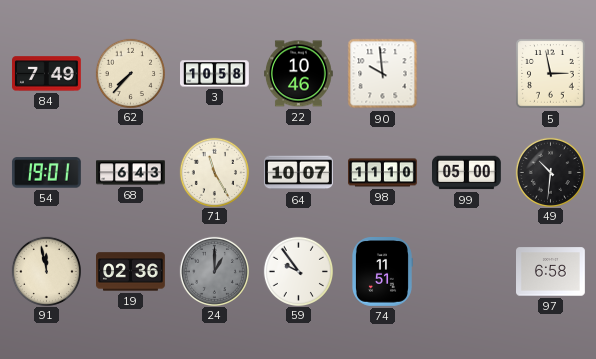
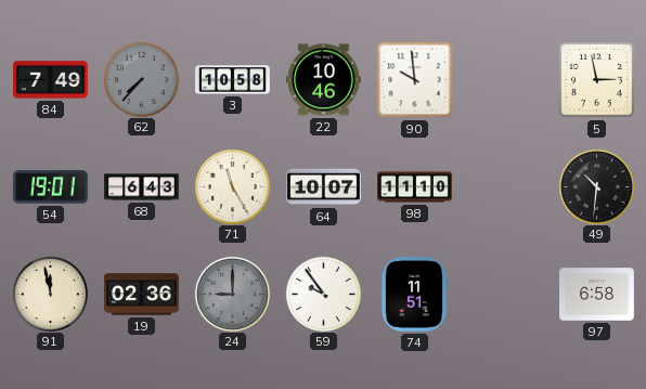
62 dial: cream -> grey (141, 79)
99: 05:00 -> none (467, 173)
24: 1:00 -> 9:00 (232, 294)
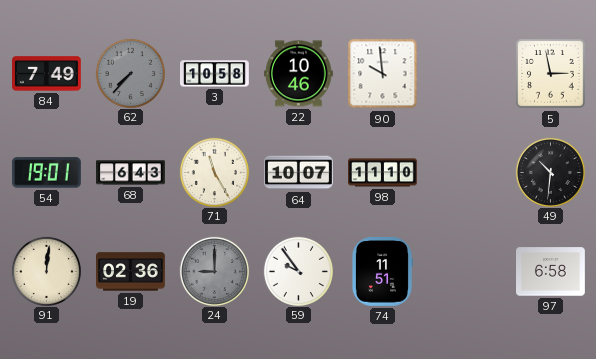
91: 11:58 -> 12:01 (46, 271)
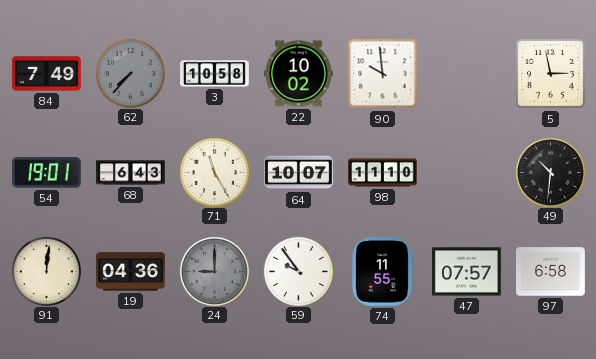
22: 10:46 -> 10:02 (299, 74)
19: 02:36 -> 04:36 (131, 272)
74: 11:51 -> 11:55 (383, 272)
47: none -> 07:57 (467, 272)
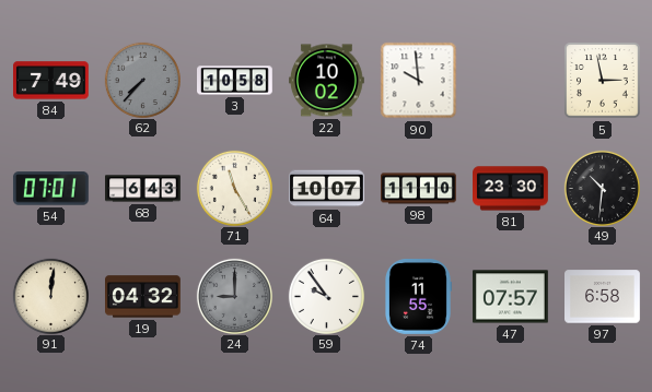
54: 19:01 -> 07:01 (50, 189)
81: none -> 23:30 (511, 189)
19: 04:36 -> 04:32 (143, 297)
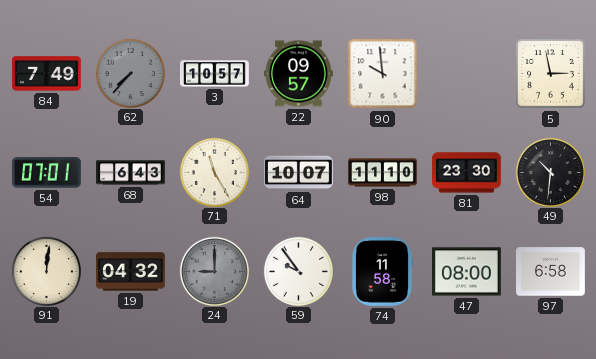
3: 10:58 -> 10:57 (215, 74)
22: 10:02 -> 09:57 (299, 74)
74: 11:55 -> 11:58 (383, 272)
47: 07:57 -> 08:00 (467, 272)
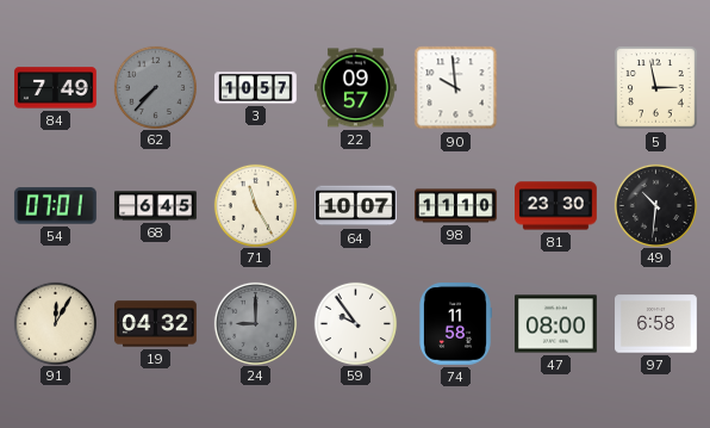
68: 6:43 -> 6:45 (156, 206)
91: 12:01 -> 12:05 (55, 323)
